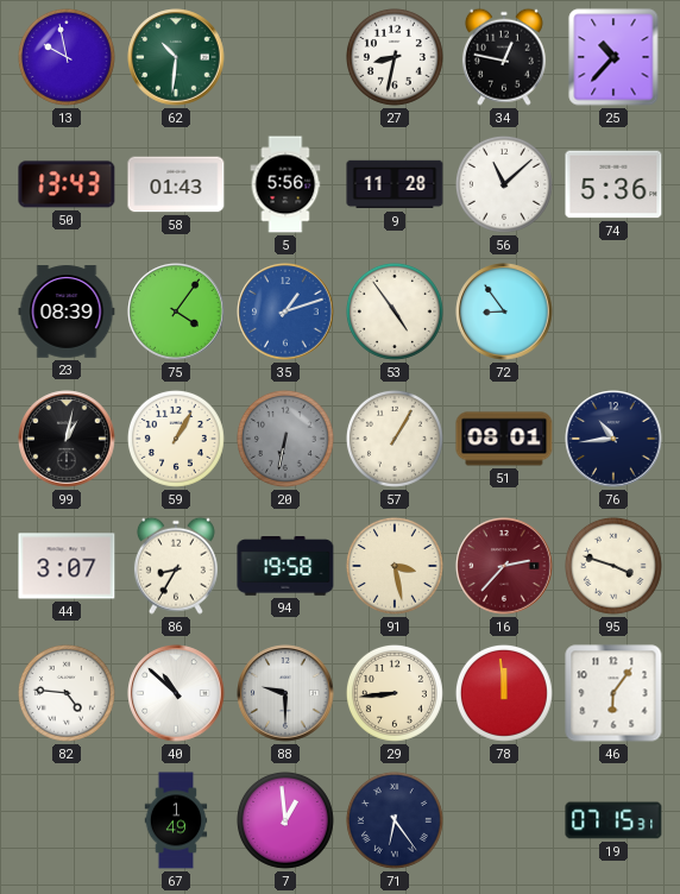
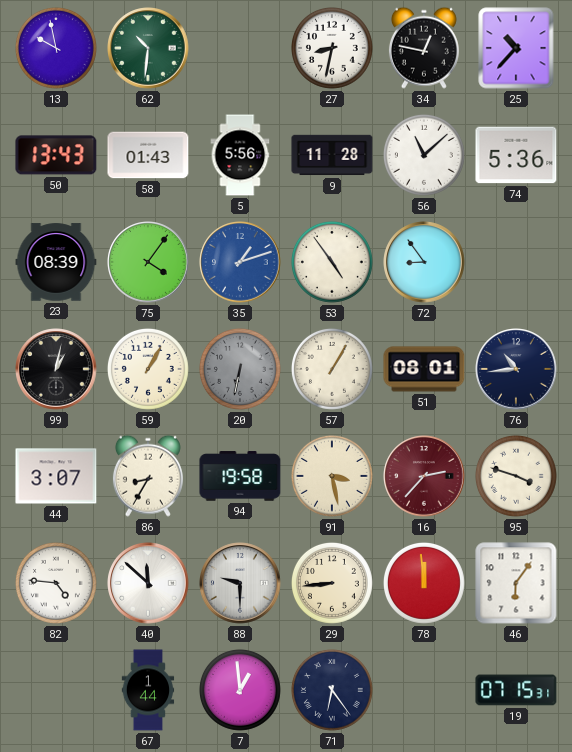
40: 10:52 -> 11:52 (148, 583)
67: 1:49 -> 1:44 (148, 690)
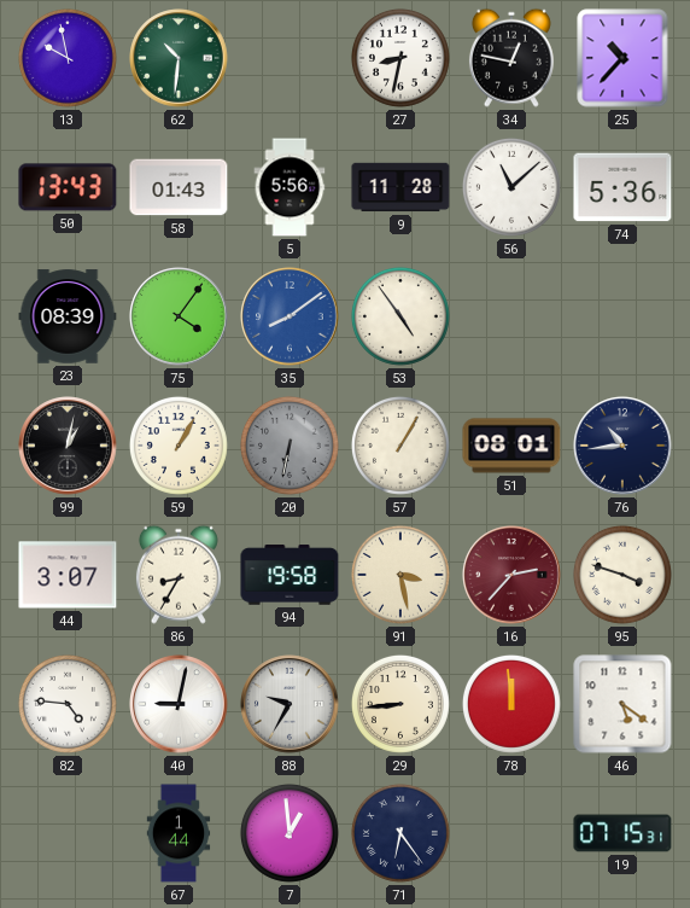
35: 1:12 -> 8:09 (290, 316)
72: 8:54 -> none (424, 262)
40: 11:52 -> 9:02 (179, 704)
88: 9:30 -> 9:35 (290, 704)
46: 6:06 -> 5:21 (622, 704)
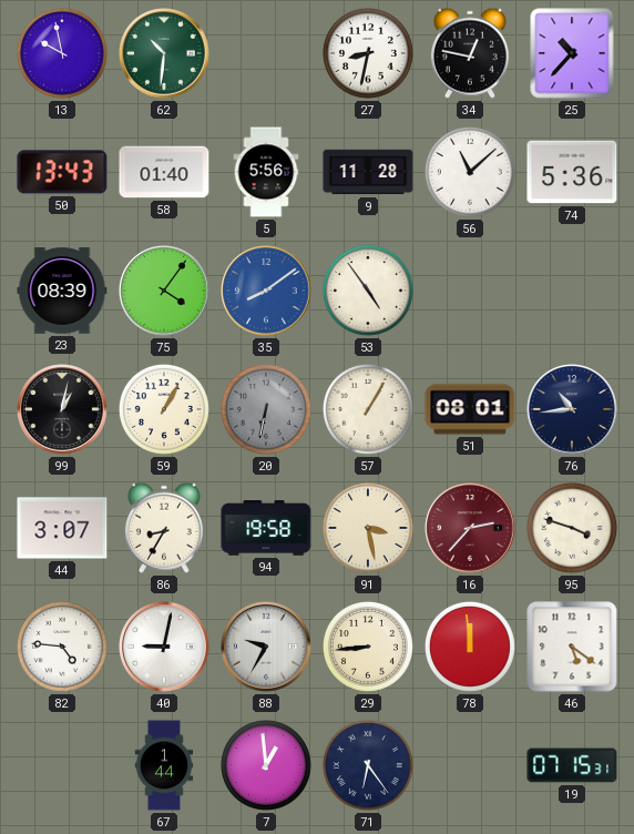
58: 01:43 -> 01:40 (164, 172)
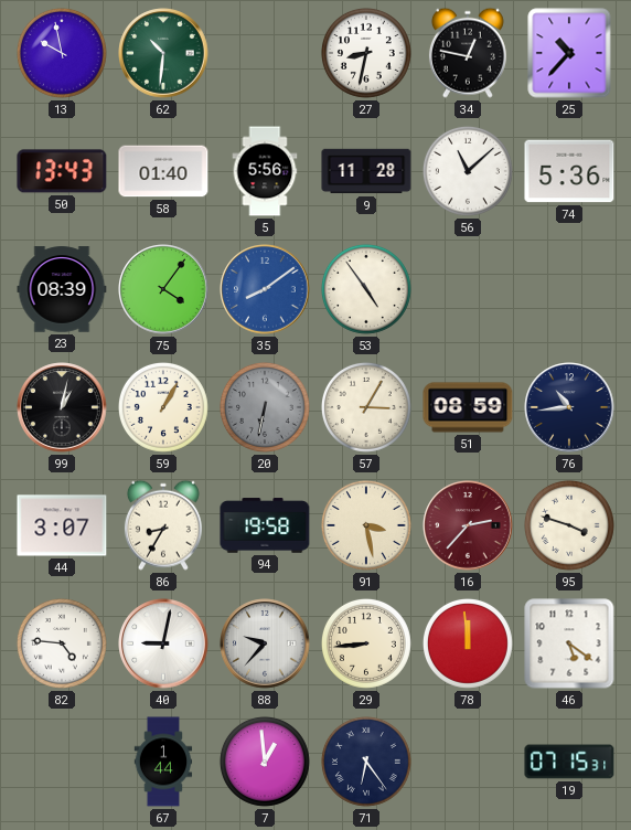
57: 1:05 -> 3:05 (366, 407)
51: 08:01 -> 08:59 (468, 407)
88: 9:35 -> 9:37 (265, 643)
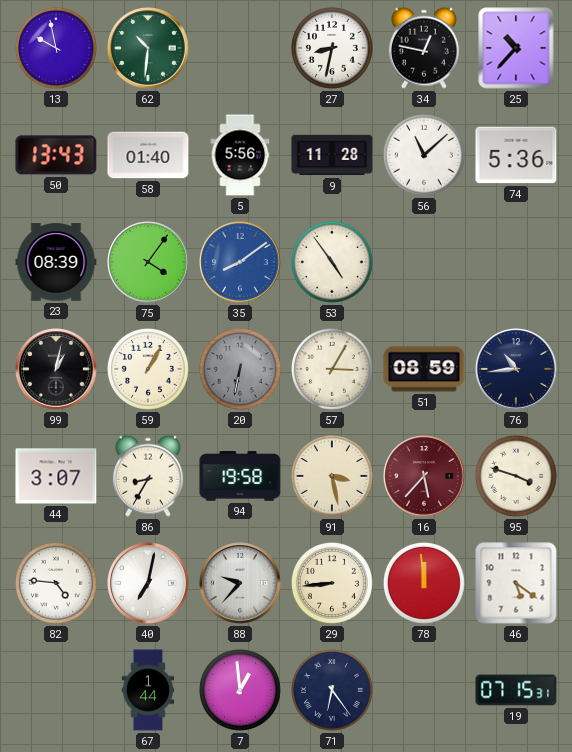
16: 2:37 -> 5:37 (424, 476)
40: 9:02 -> 7:02 (148, 583)
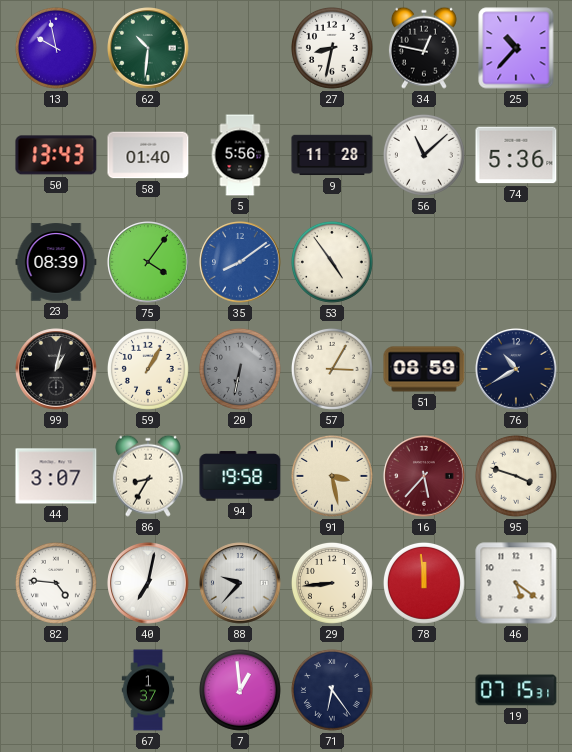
76: 10:44 -> 10:40 (516, 369)
67: 1:44 -> 1:37 (148, 690)
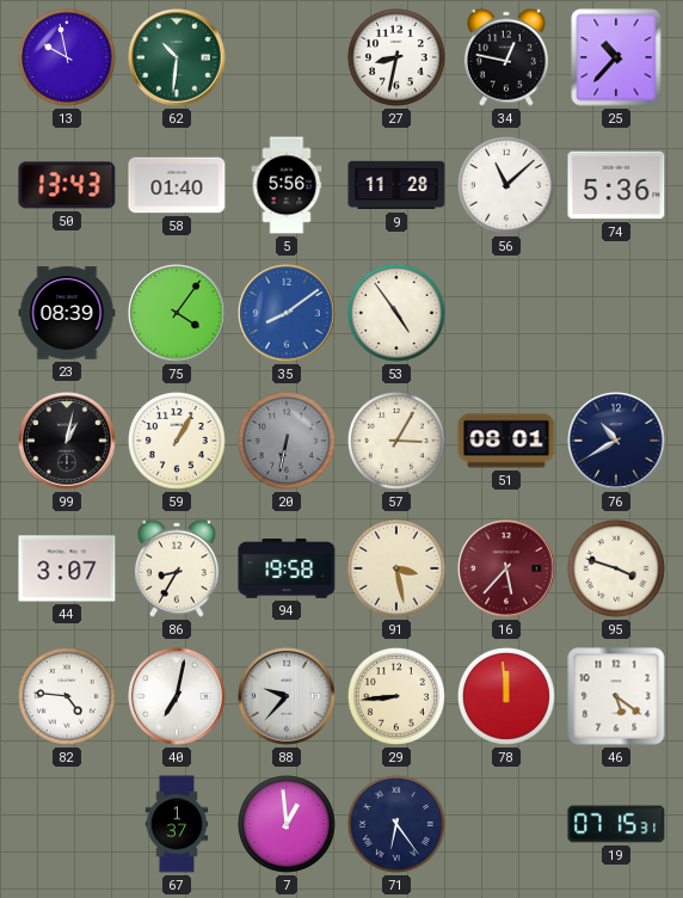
51: 08:59 -> 08:01 (506, 441)
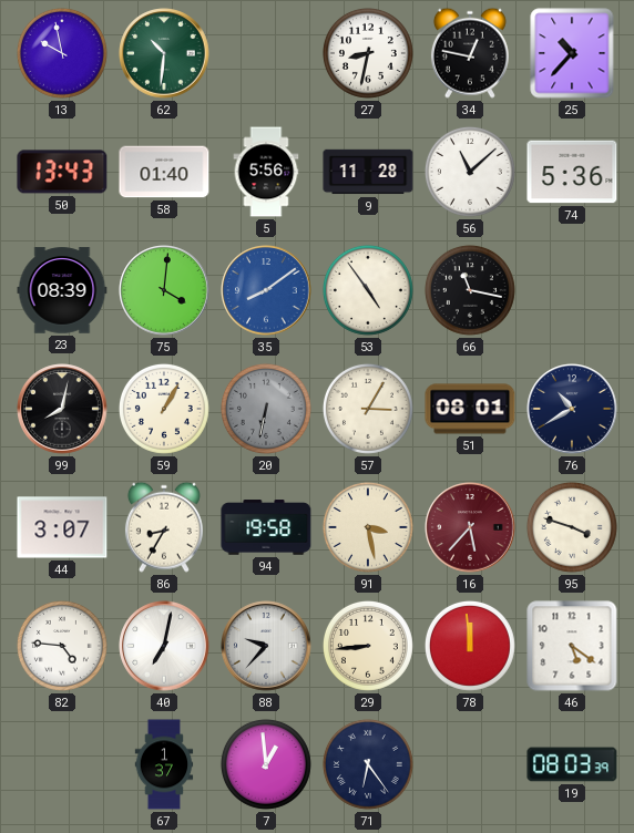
75: 4:06 -> 4:01 (164, 290)
66: none -> 11:17 (470, 290)
99: 1:02 -> 8:02 (62, 409)
19: 07:15 -> 08:03 (572, 764)
